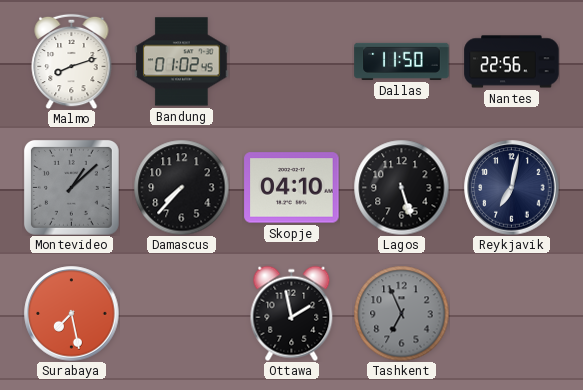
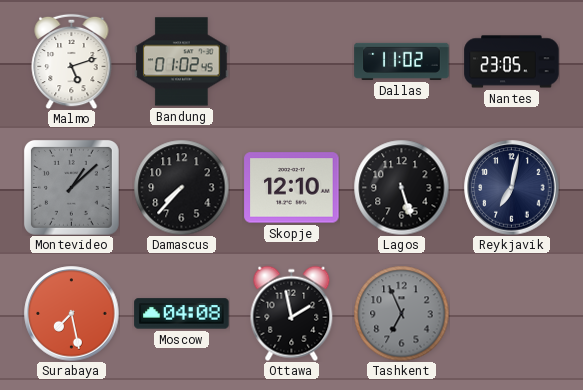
Malmo: 8:12 -> 5:12 (72, 61)
Dallas: 11:50 -> 11:02 (402, 61)
Nantes: 22:56 -> 23:05 (512, 62)
Skopje: 04:10 -> 12:10 (292, 188)
Moscow: none -> 04:08 (182, 314)
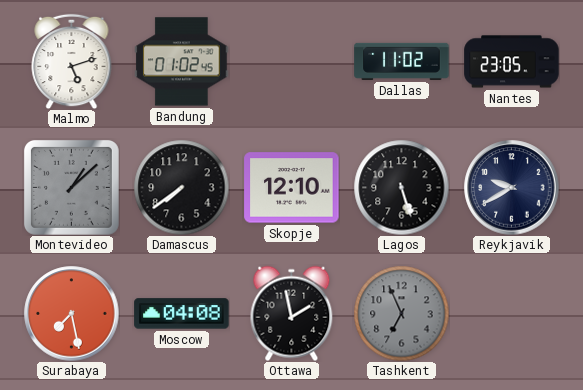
Damascus: 7:37 -> 7:39 (181, 187)
Reykjavik: 7:02 -> 9:40 (512, 188)
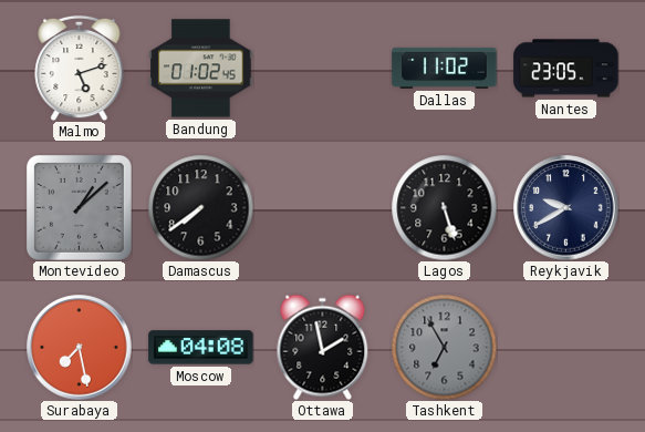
Skopje: 12:10 -> none (292, 188)
Tashkent: 6:56 -> 6:55 (444, 347)
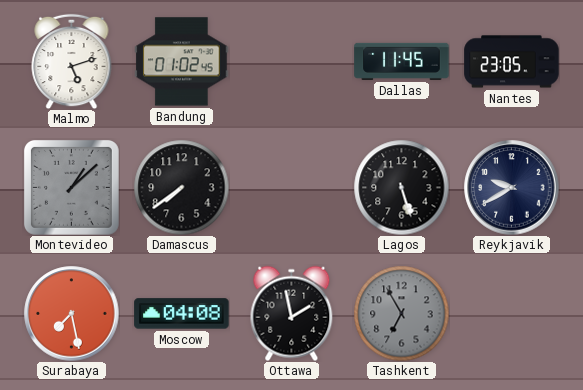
Dallas: 11:02 -> 11:45 (402, 61)
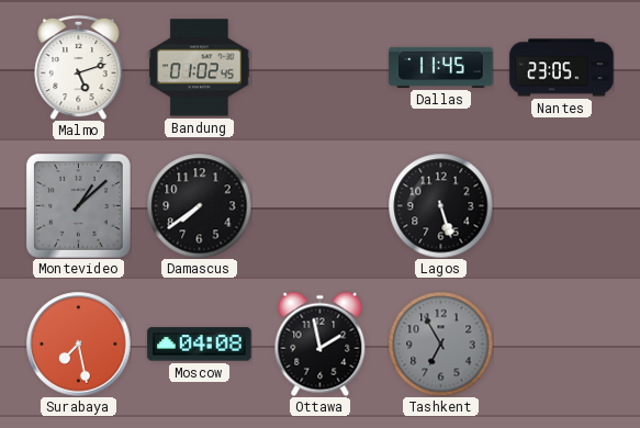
Reykjavik: 9:40 -> none (512, 188)
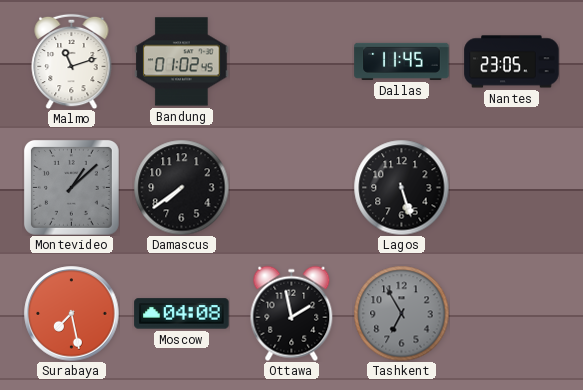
Malmo: 5:12 -> 11:12 (72, 61)
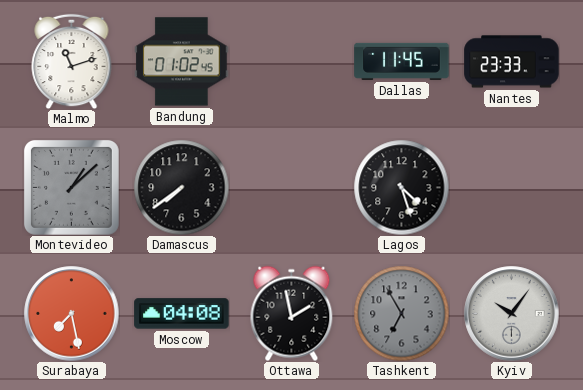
Nantes: 23:05 -> 23:33 (512, 62)
Lagos: 5:27 -> 4:27 (401, 187)
Kyiv: none -> 10:06 (512, 314)
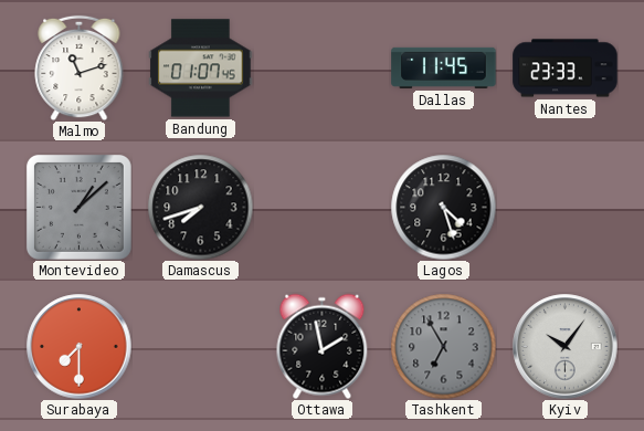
Bandung: 01:02 -> 01:07 (201, 69)
Damascus: 7:39 -> 7:42 (200, 207)
Surabaya: 7:28 -> 7:30 (80, 347)
Moscow: 04:08 -> none (182, 314)
